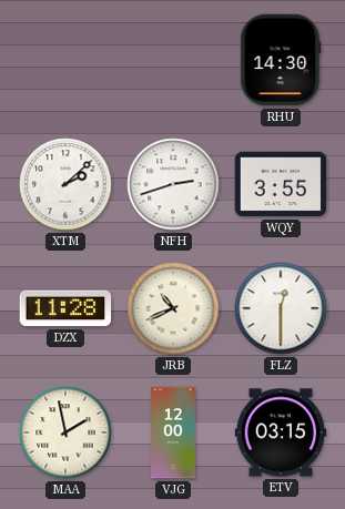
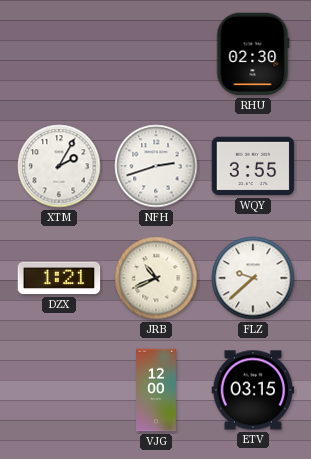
RHU: 14:30 -> 02:30 (253, 54)
XTM: 2:08 -> 2:05 (59, 166)
DZX: 11:28 -> 1:21 (59, 278)
FLZ: 12:30 -> 9:38 (253, 278)
MAA: 1:58 -> none (65, 432)
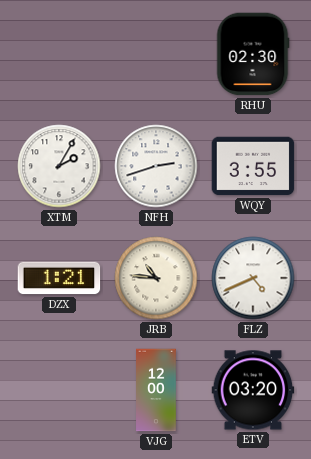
JRB: 10:41 -> 10:46 (156, 278)
FLZ: 9:38 -> 4:41 (253, 278)
ETV: 03:15 -> 03:20 (253, 390)
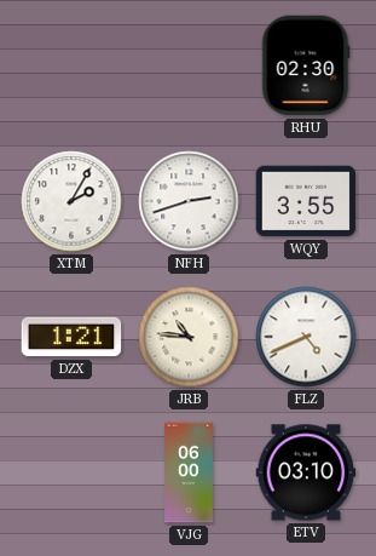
VJG: 12:00 -> 06:00 (189, 472)
ETV: 03:20 -> 03:10 (306, 472)
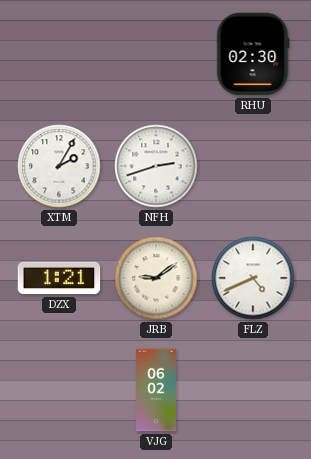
WQY: 3:55 -> none (306, 201)
JRB: 10:46 -> 9:09 (156, 278)
VJG: 06:00 -> 06:02 (156, 390)
ETV: 03:10 -> none (306, 472)
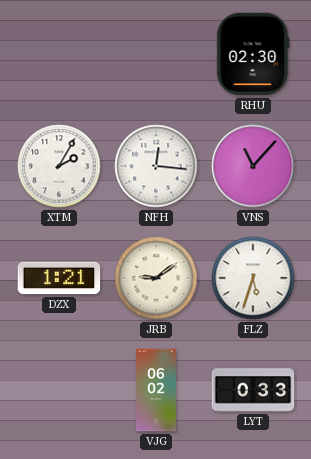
NFH: 2:42 -> 12:16 (156, 166)
VNS: none -> 11:07 (253, 166)
FLZ: 4:41 -> 5:33 (253, 278)
LYT: none -> 0:33 (253, 390)
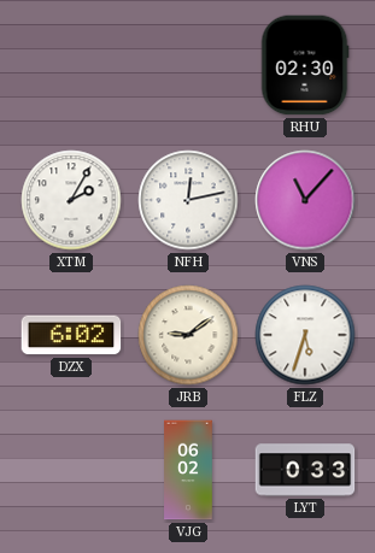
NFH: 12:16 -> 12:13 (188, 200)
DZX: 1:21 -> 6:02 (71, 335)
